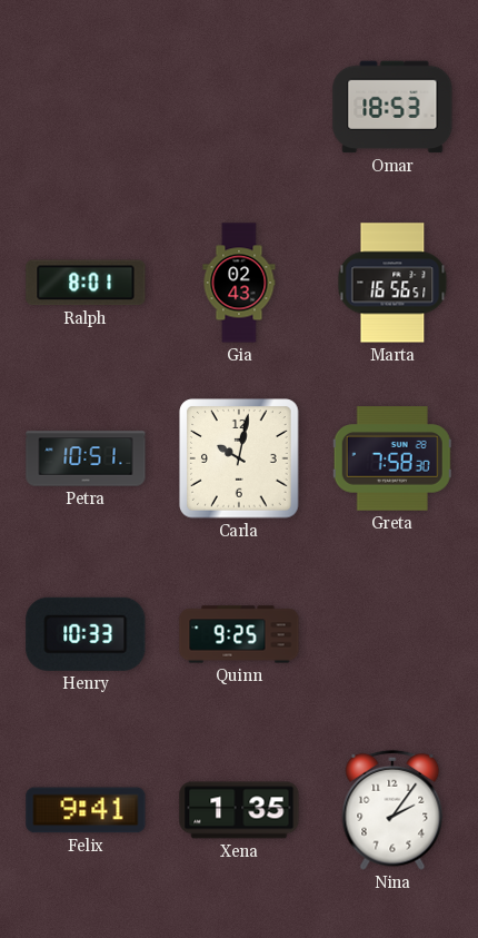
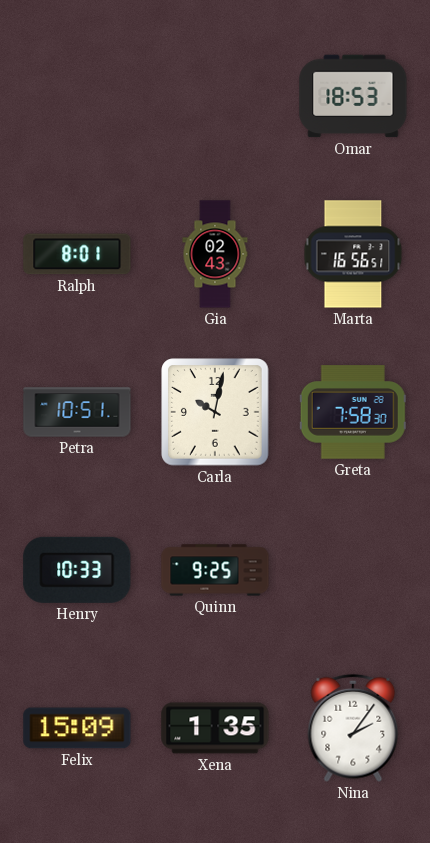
Felix: 9:41 -> 15:09 (77, 728)
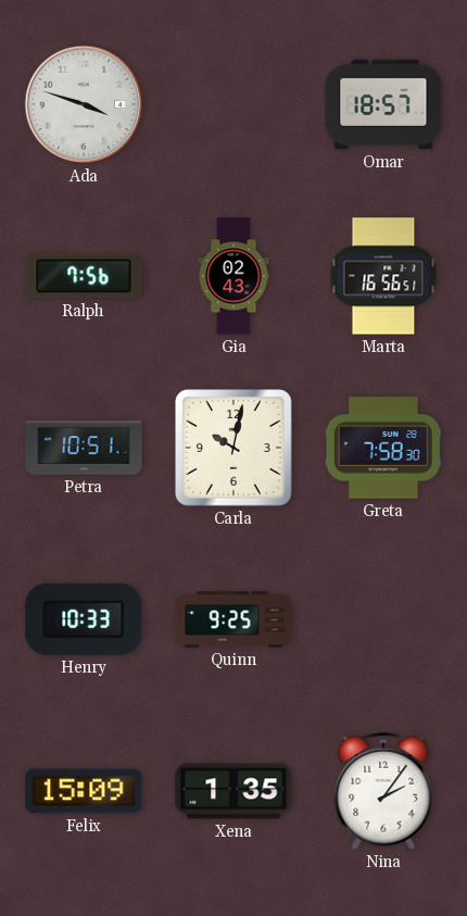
Ada: none -> 3:48 (84, 104)
Omar: 18:53 -> 18:57 (383, 104)
Ralph: 8:01 -> 7:56 (84, 276)
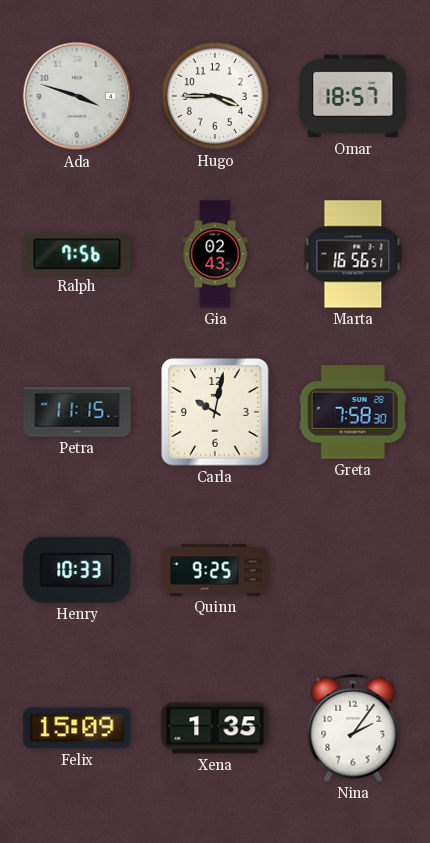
Hugo: none -> 3:45 (215, 96)
Petra: 10:51 -> 11:15 (77, 412)
